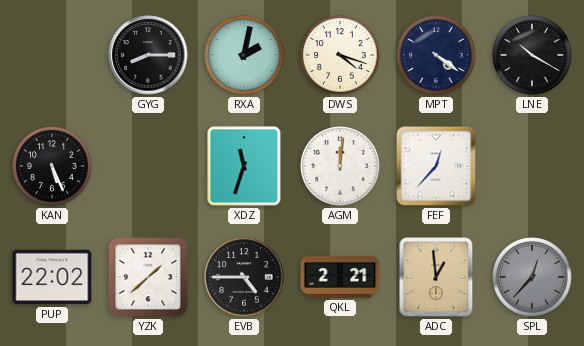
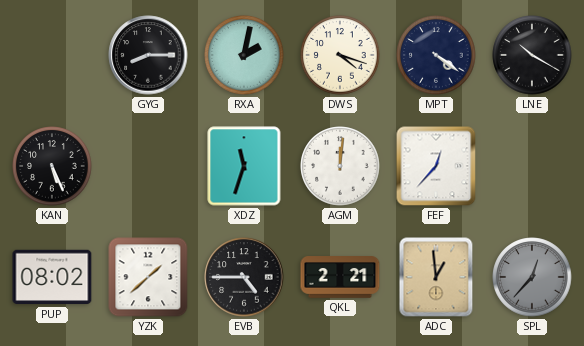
PUP: 22:02 -> 08:02 (52, 277)
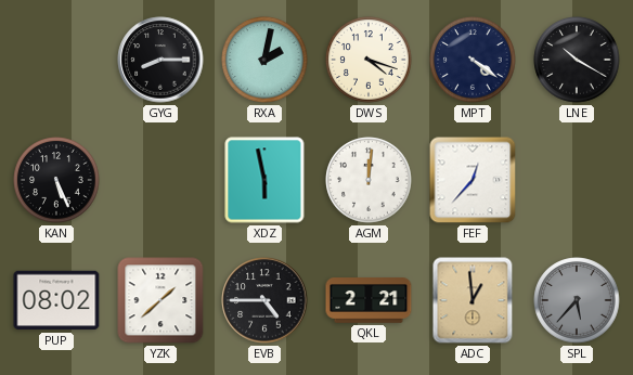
XDZ: 11:33 -> 5:58 (264, 180)
SPL: 12:37 -> 5:37 (577, 300)
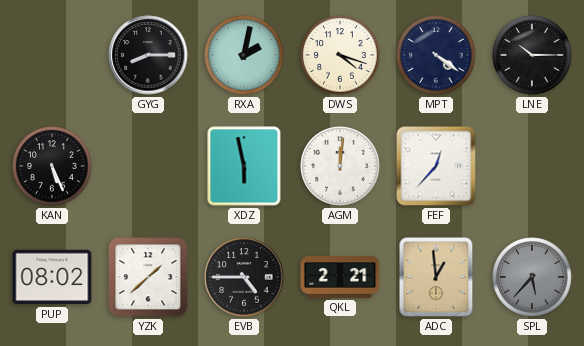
LNE: 10:20 -> 10:15 (532, 55)
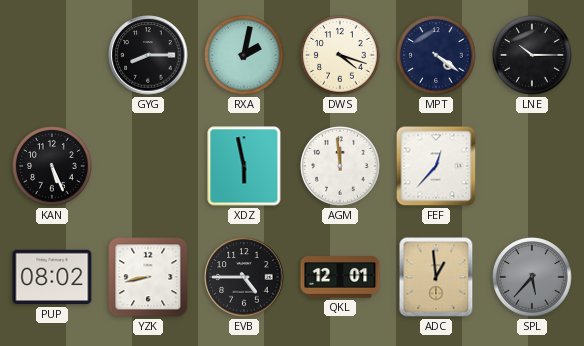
AGM: 12:01 -> 11:59 (340, 166)
YZK: 1:38 -> 8:43 (148, 277)
QKL: 2:21 -> 12:01 (340, 277)
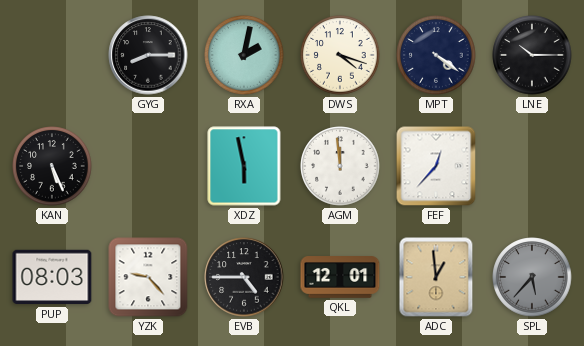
PUP: 08:02 -> 08:03 (52, 277)
YZK: 8:43 -> 9:23 (148, 277)
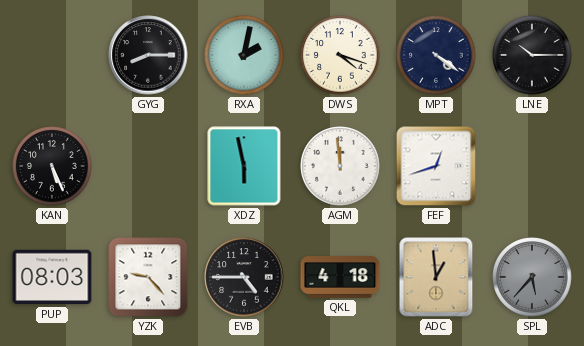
FEF: 12:37 -> 12:42 (436, 166)
QKL: 12:01 -> 4:18 (340, 277)
